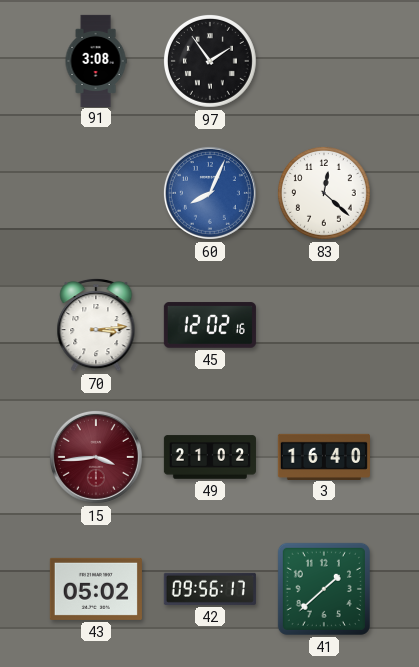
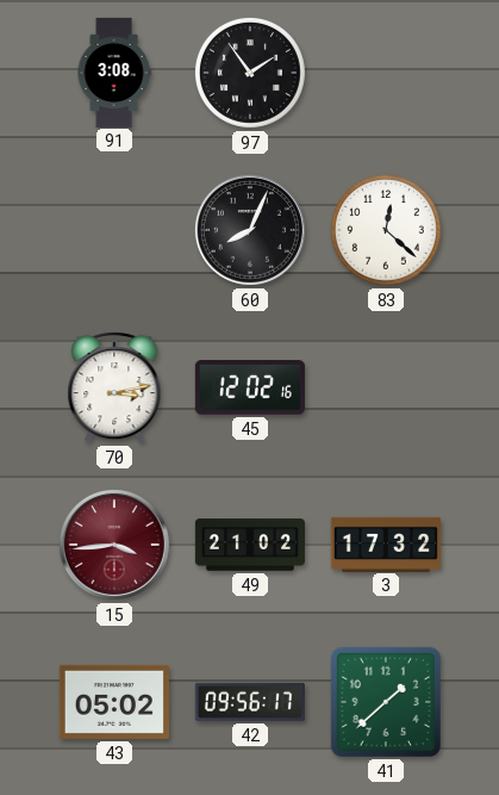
60 dial: blue -> black (250, 230)
70: 3:14 -> 3:13 (114, 387)
3: 16:40 -> 17:32 (386, 544)
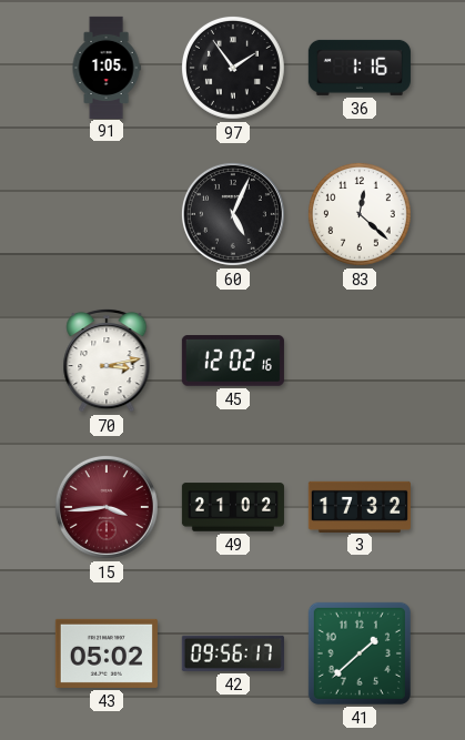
91: 3:08 -> 1:05 (107, 67)
36: none -> 1:16 (360, 68)
60: 8:04 -> 5:04 (233, 214)
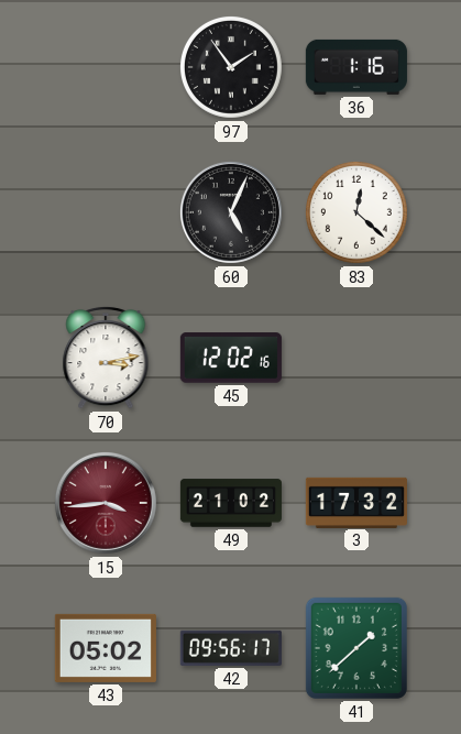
91: 1:05 -> none (107, 67)
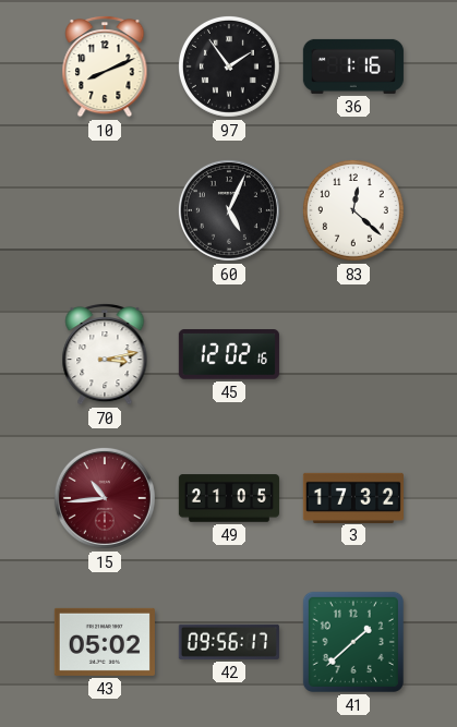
10: none -> 8:11 (105, 66)
15: 3:44 -> 10:44 (105, 498)
49: 21:02 -> 21:05 (229, 498)
